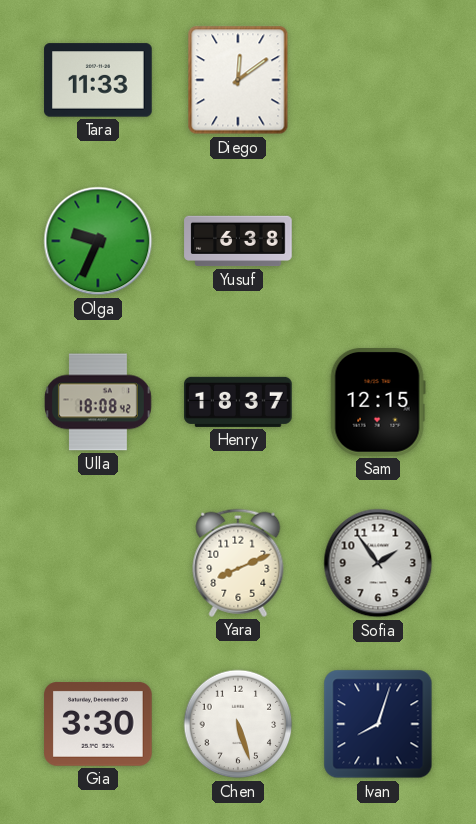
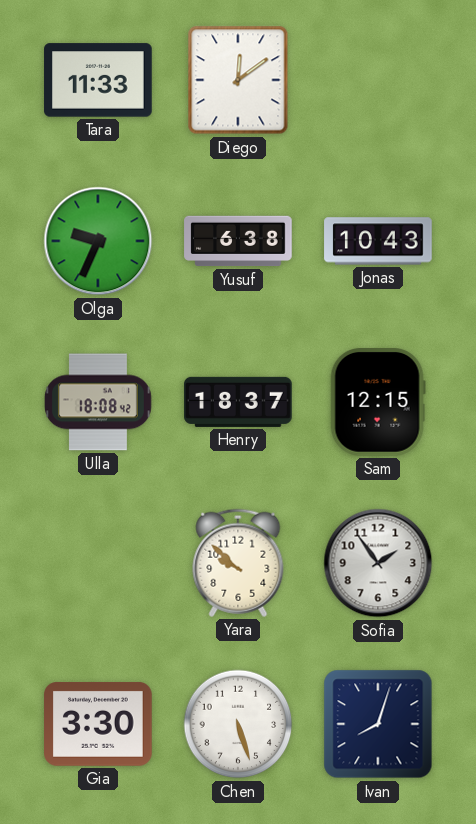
Jonas: none -> 10:43 (378, 241)
Yara: 8:11 -> 9:52 (238, 563)
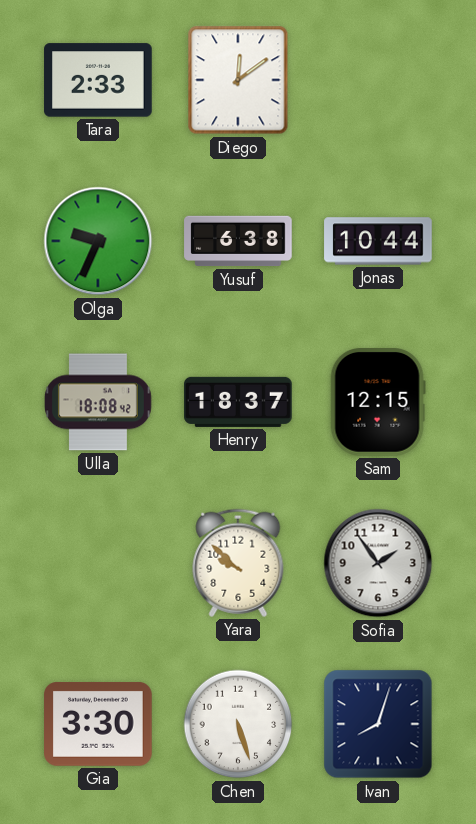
Tara: 11:33 -> 2:33 (98, 80)
Jonas: 10:43 -> 10:44 (378, 241)
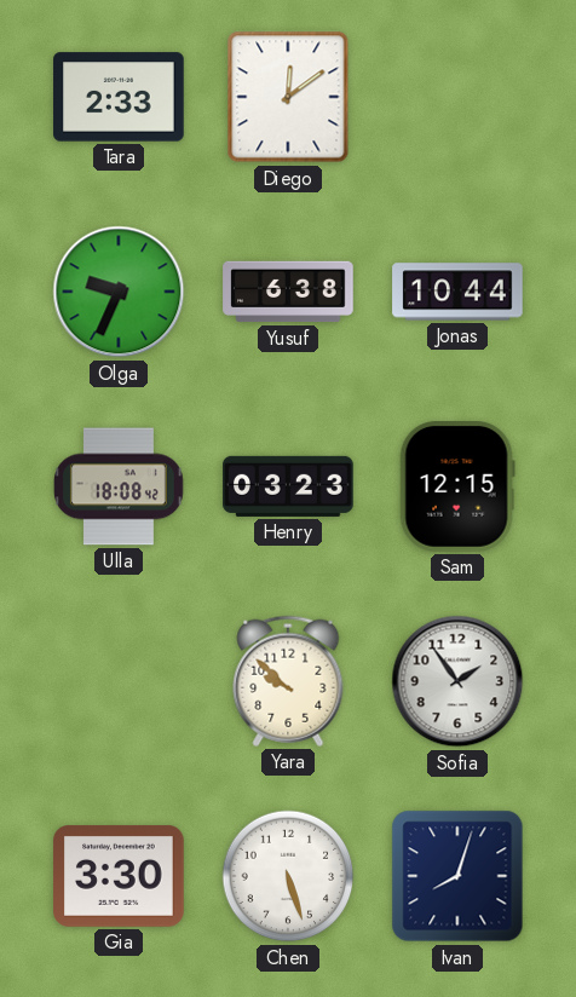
Henry: 18:37 -> 03:23 (288, 486)
